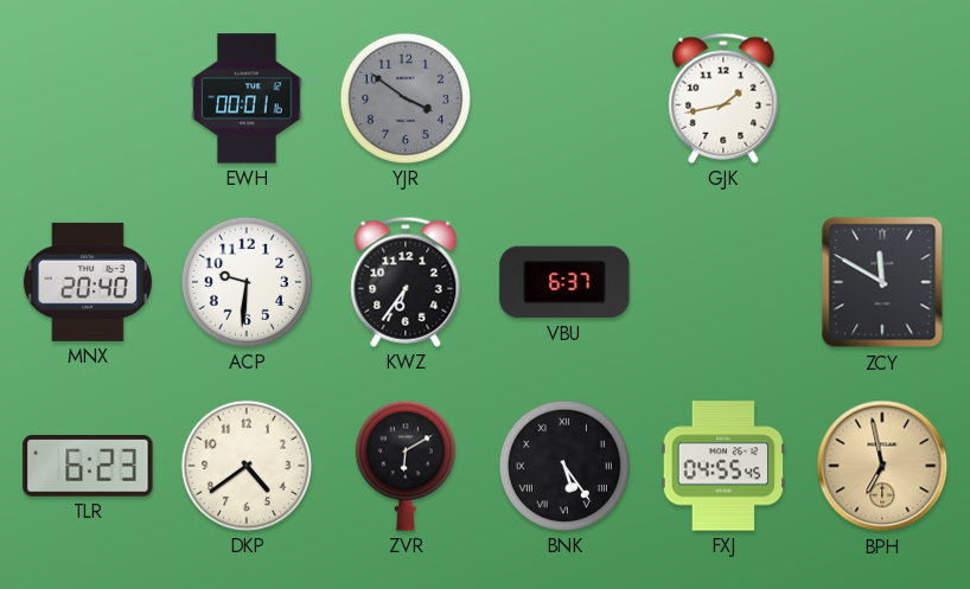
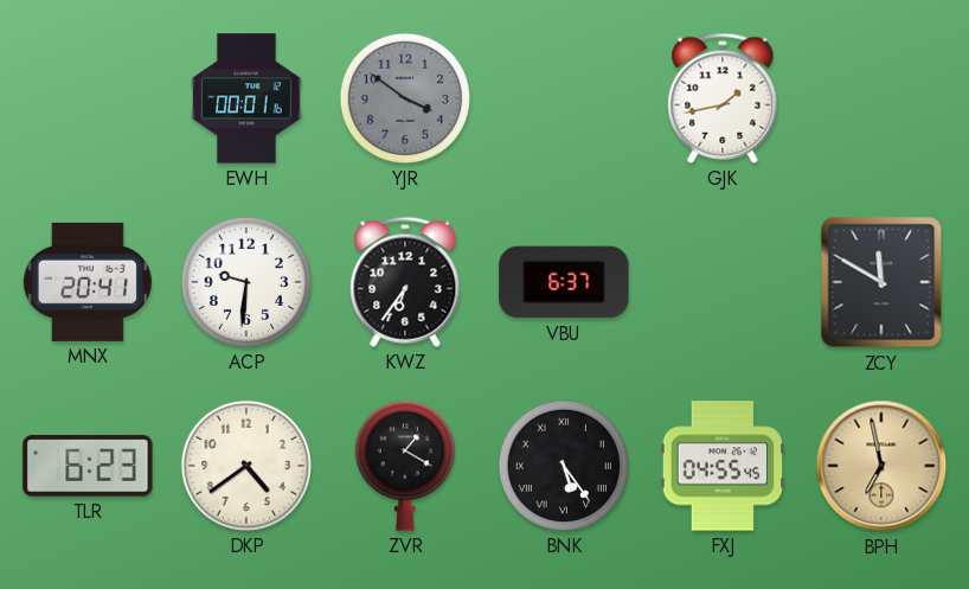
MNX: 20:40 -> 20:41 (88, 282)
ZVR: 6:10 -> 1:20 (405, 466)
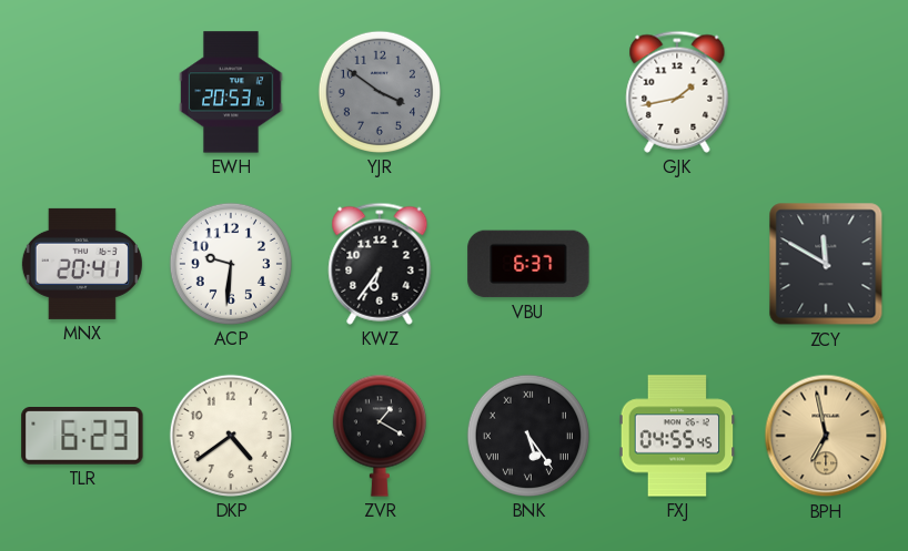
EWH: 00:01 -> 20:53 (231, 92)
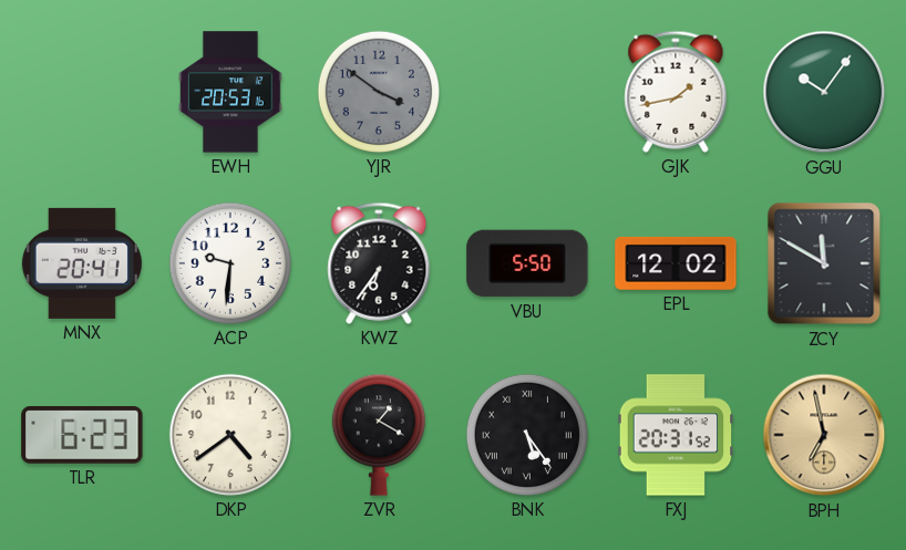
GGU: none -> 10:06 (824, 92)
VBU: 6:37 -> 5:50 (527, 263)
EPL: none -> 12:02 (676, 263)
FXJ: 04:55 -> 20:31 (676, 435)
